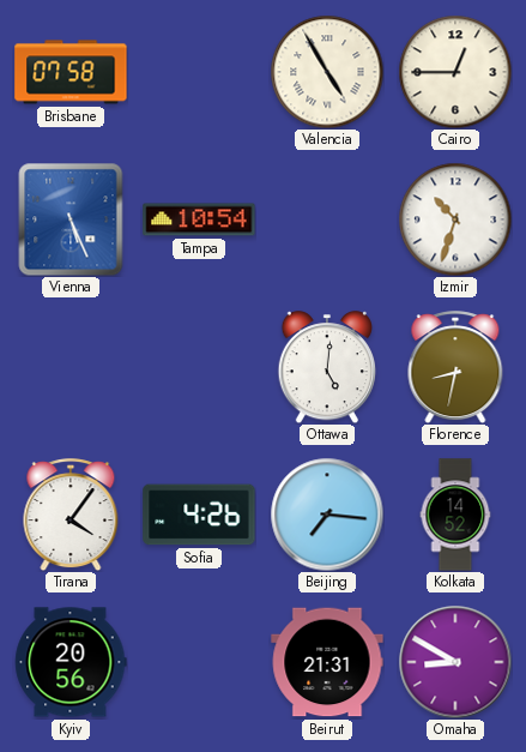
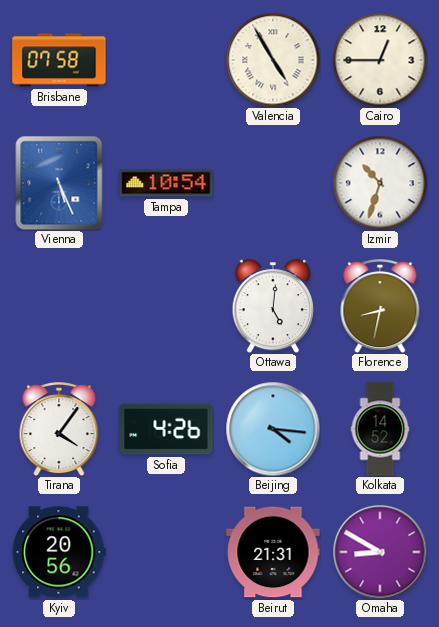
Beijing: 7:16 -> 4:16 (273, 429)
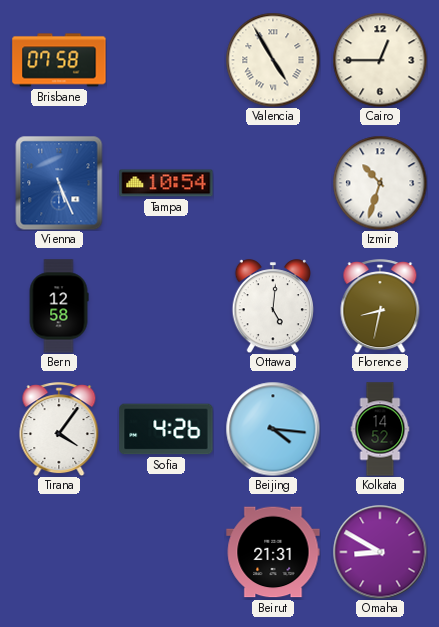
Bern: none -> 12:58 (59, 306)
Kyiv: 20:56 -> none (59, 552)
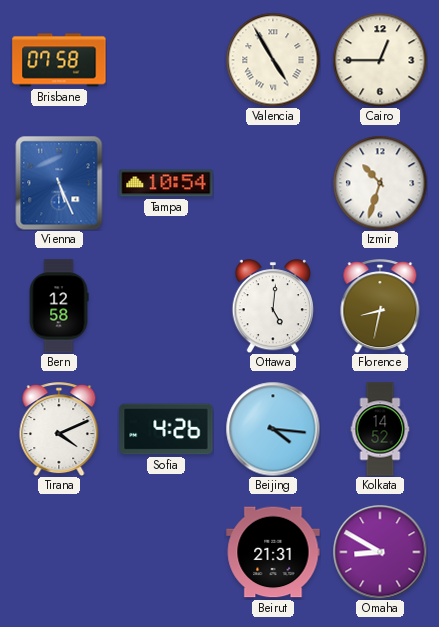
Tirana: 4:06 -> 4:11 (59, 429)
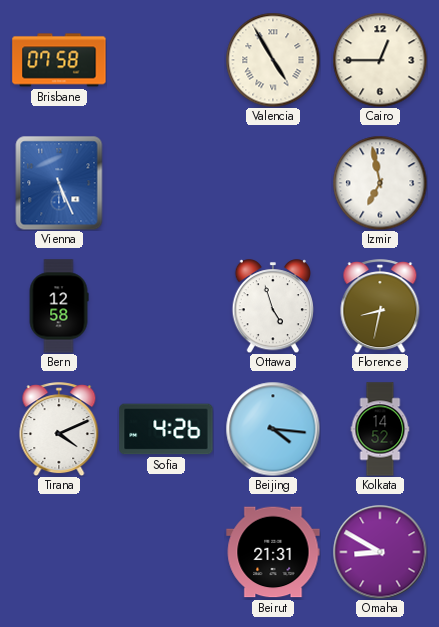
Tampa: 10:54 -> none (166, 183)
Izmir: 10:33 -> 6:58 (380, 183)
Ottawa: 5:01 -> 4:57 (272, 306)
